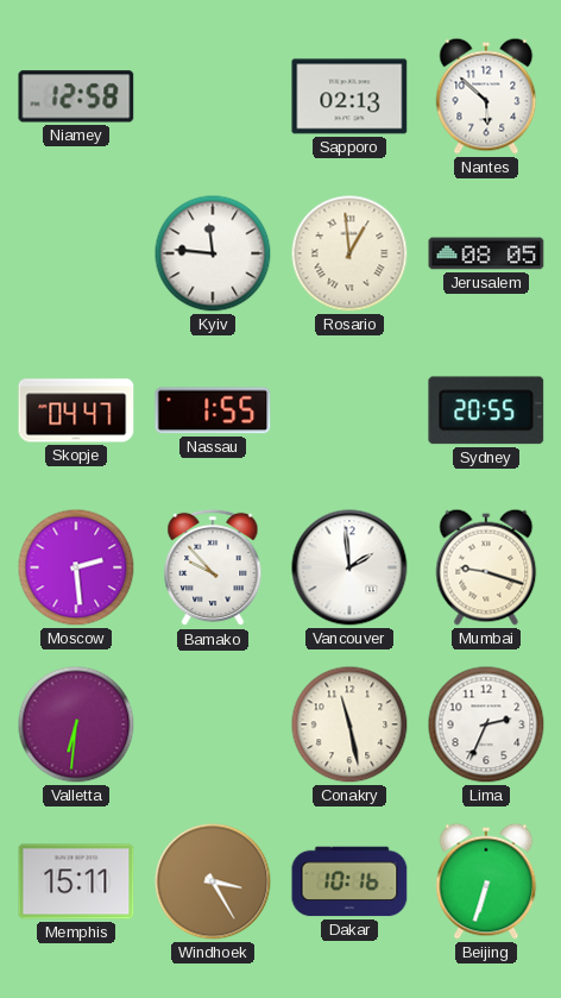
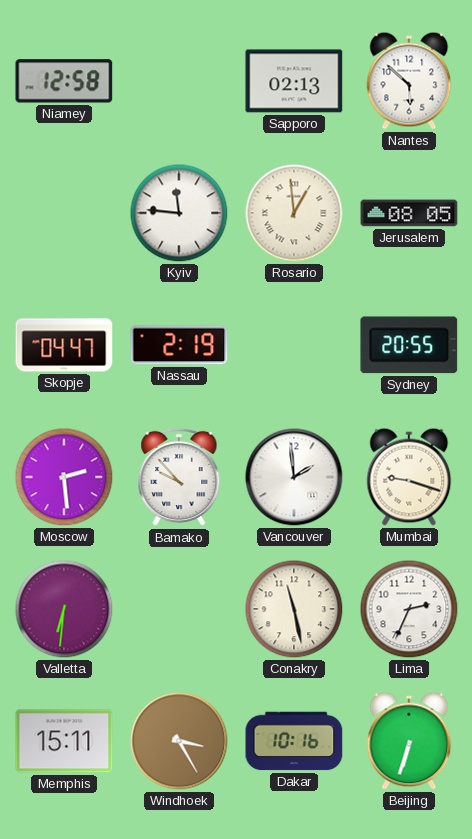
Nassau: 1:55 -> 2:19 (179, 345)
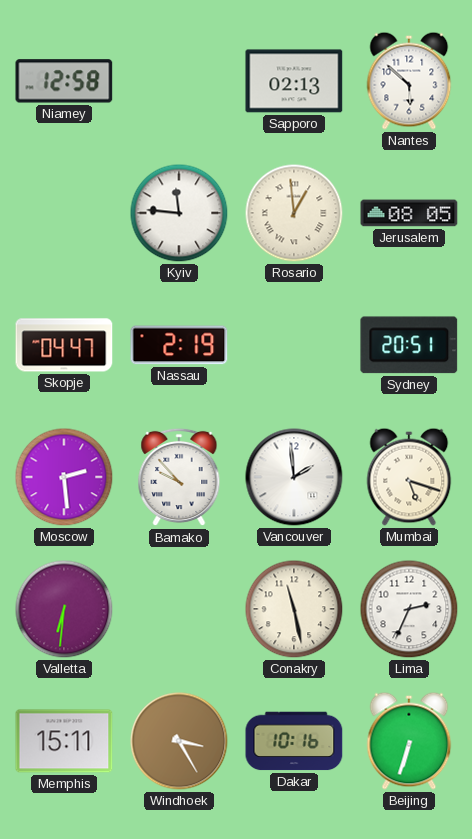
Sydney: 20:55 -> 20:51 (409, 345)
Mumbai: 9:18 -> 5:18 (409, 477)
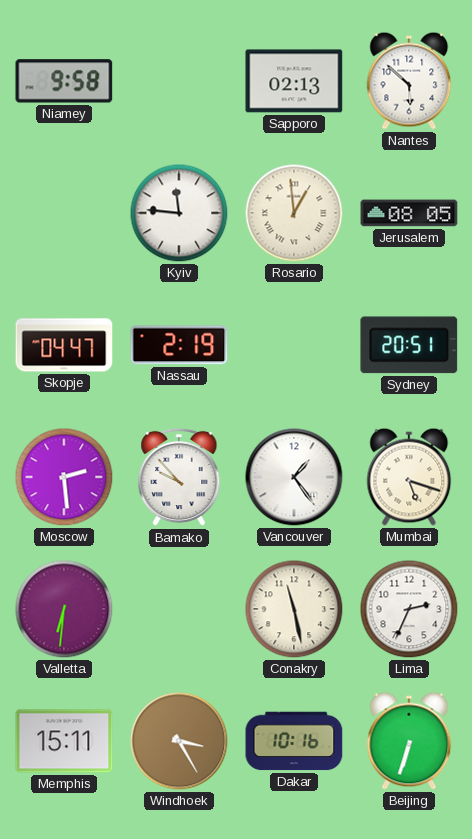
Niamey: 12:58 -> 9:58 (64, 81)
Vancouver: 1:59 -> 1:24 (294, 477)
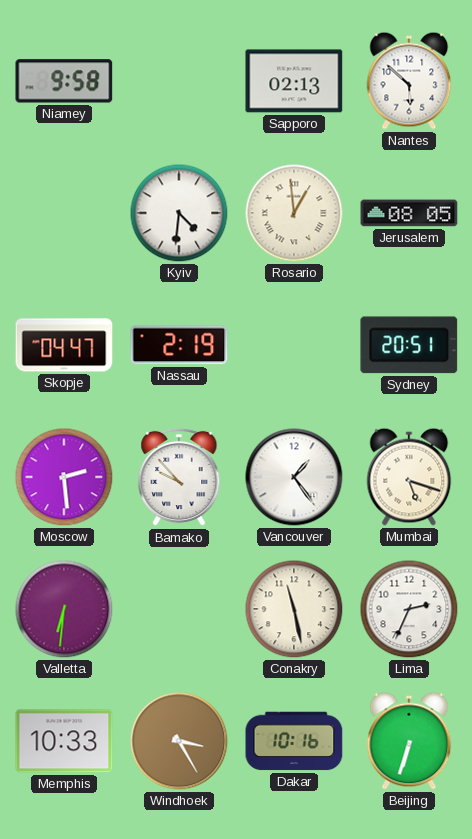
Kyiv: 11:46 -> 4:31 (179, 213)
Memphis: 15:11 -> 10:33 (64, 741)
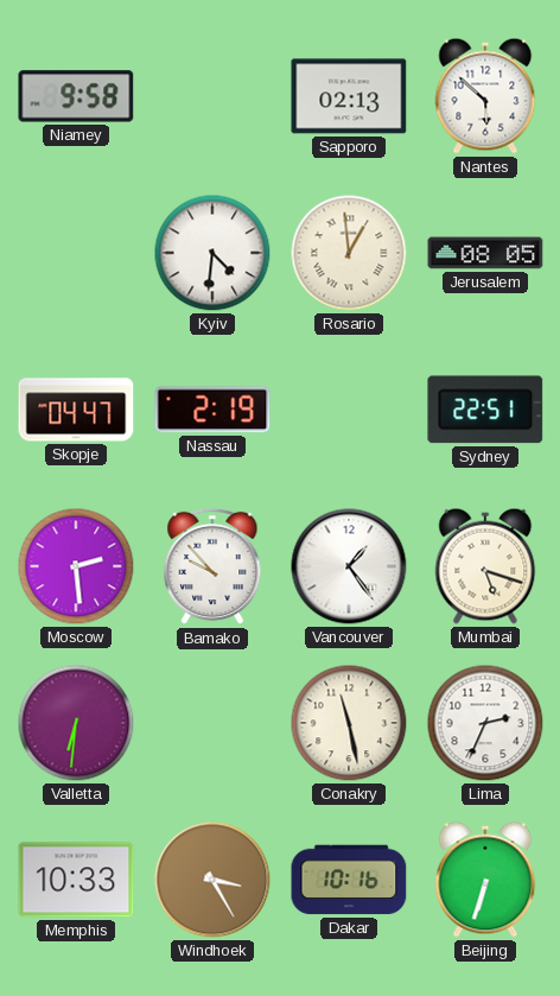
Sydney: 20:51 -> 22:51 (485, 410)
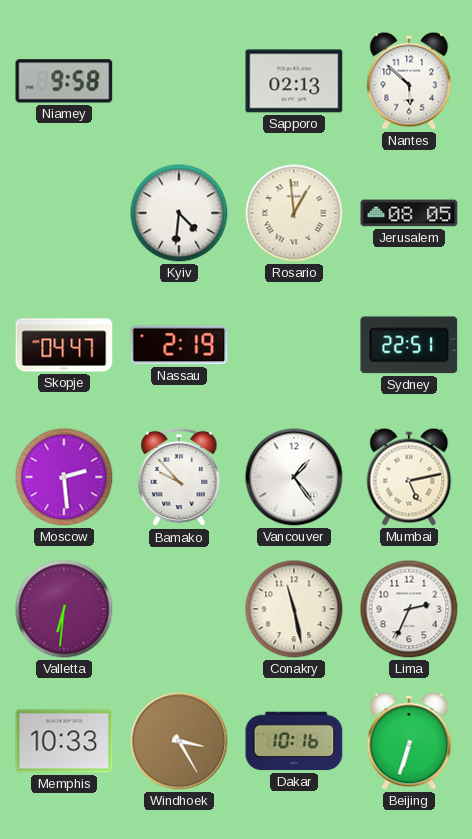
Mumbai: 5:18 -> 5:13 (409, 477)
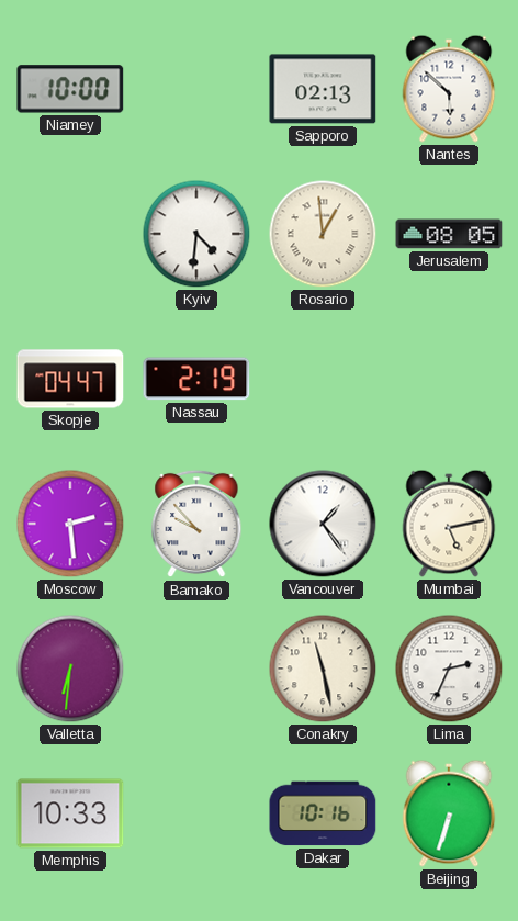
Niamey: 9:58 -> 10:00 (70, 89)
Sydney: 22:51 -> none (409, 345)
Windhoek: 3:25 -> none (179, 741)
